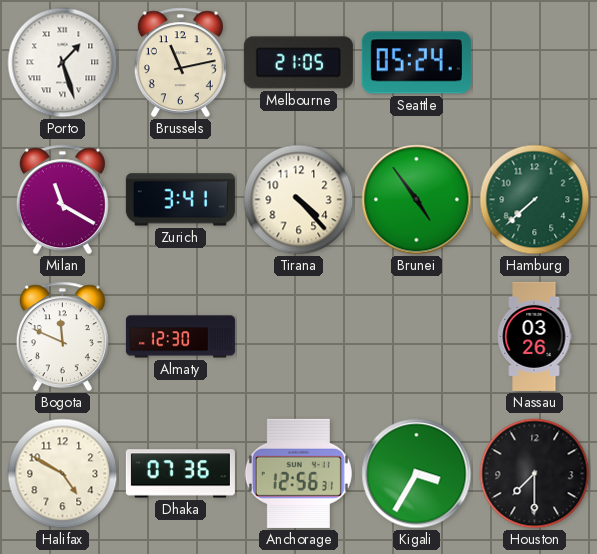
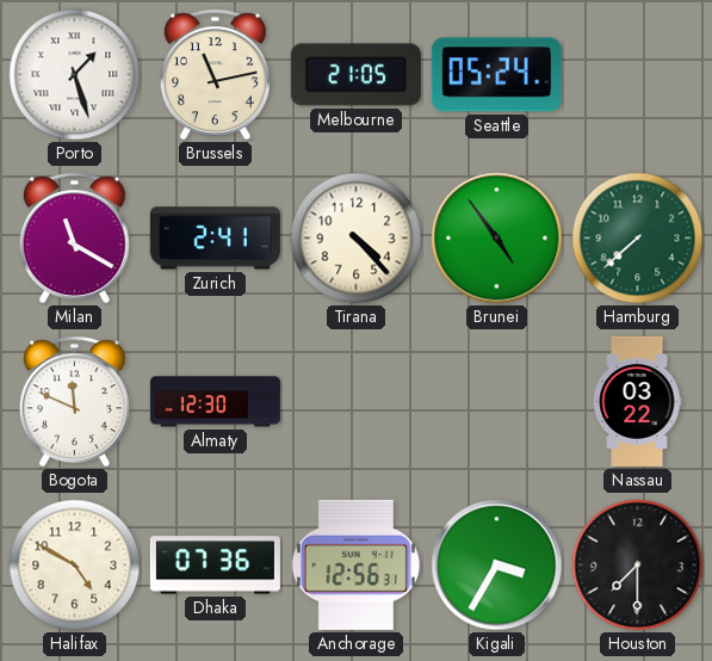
Zurich: 3:41 -> 2:41 (215, 239)
Nassau: 03:26 -> 03:22 (637, 401)
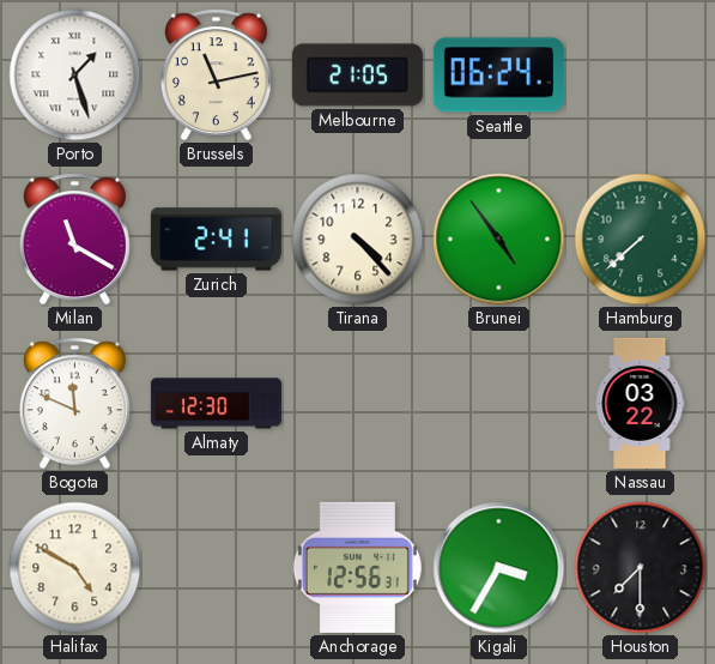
Seattle: 05:24 -> 06:24 (498, 76)
Dhaka: 07:36 -> none (215, 566)
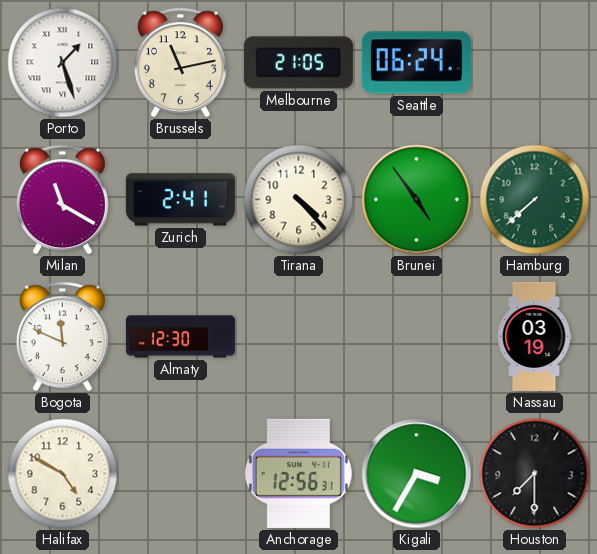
Nassau: 03:22 -> 03:19 (534, 336)
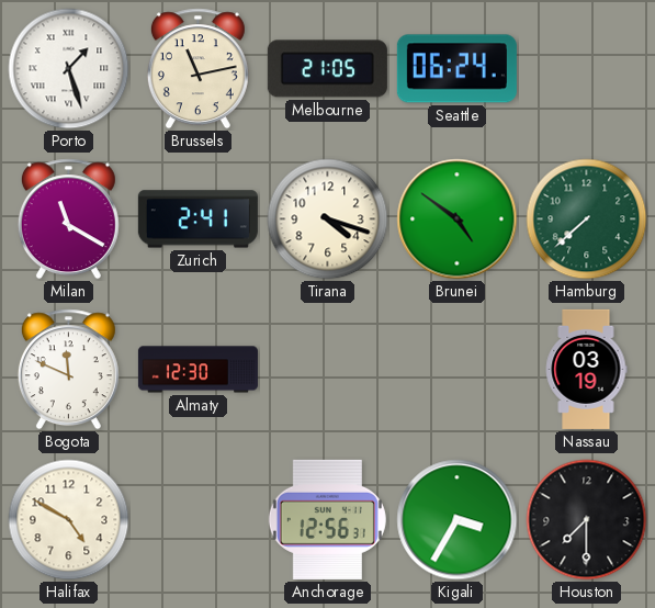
Tirana: 4:23 -> 4:18 (328, 219)
Brunei: 4:54 -> 4:51 (458, 219)
